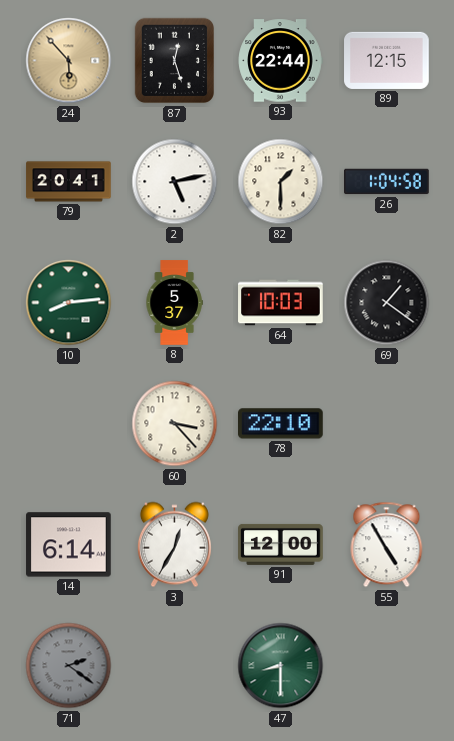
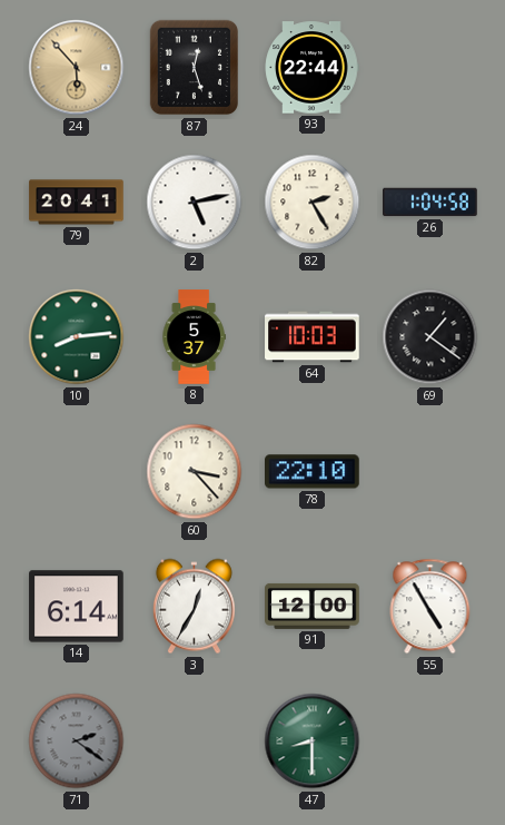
89: 12:15 -> none (387, 60)
82: 1:30 -> 2:25 (313, 203)
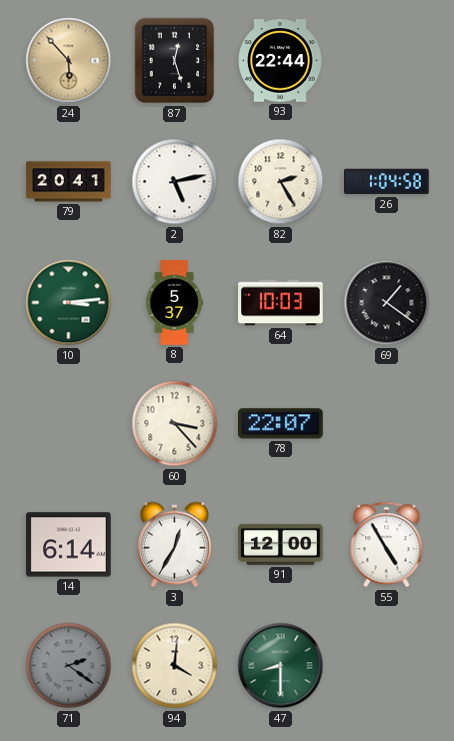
10: 8:14 -> 3:14 (69, 303)
78: 22:10 -> 22:07 (281, 424)
94: none -> 4:01 (175, 666)
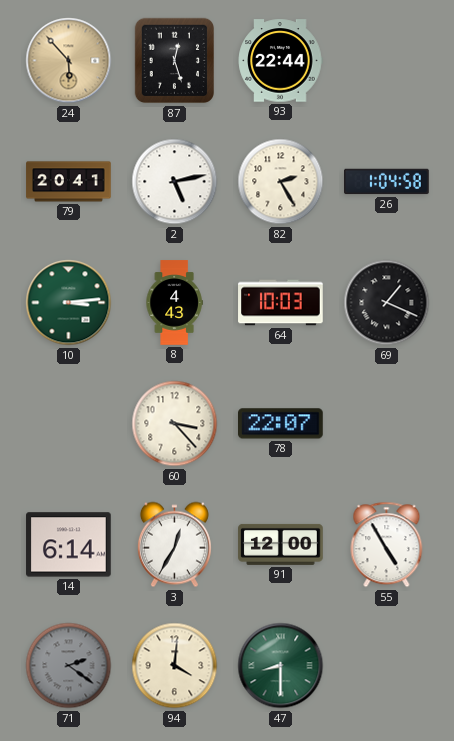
8: 5:37 -> 4:43 (174, 303)
69: 1:21 -> 1:19 (387, 303)
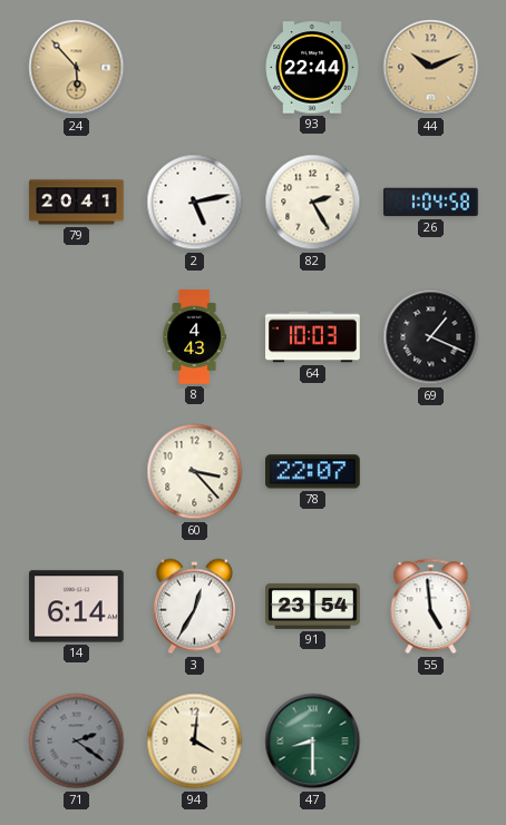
87: 12:27 -> none (175, 61)
44: none -> 10:11 (431, 68)
10: 3:14 -> none (69, 303)
91: 12:00 -> 23:54 (313, 606)
55: 4:55 -> 4:59 (431, 607)
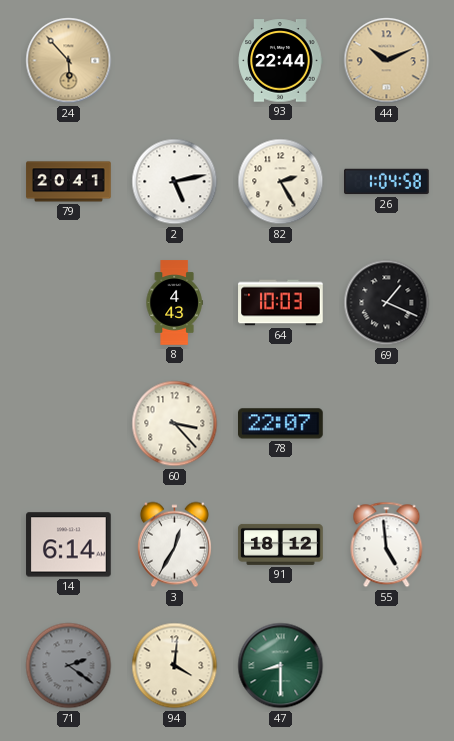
91: 23:54 -> 18:12 (281, 544)
